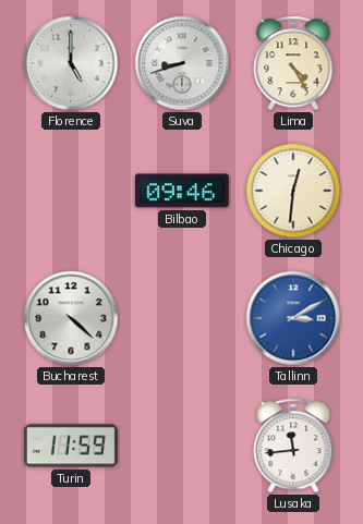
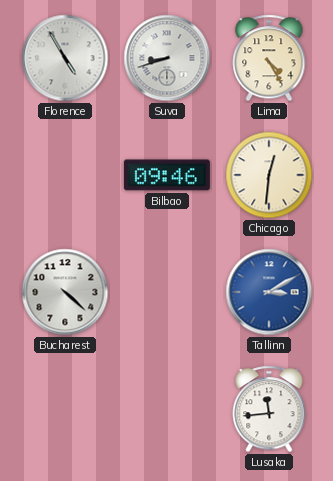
Florence: 5:00 -> 4:55 (65, 58)
Turin: 11:59 -> none (71, 446)
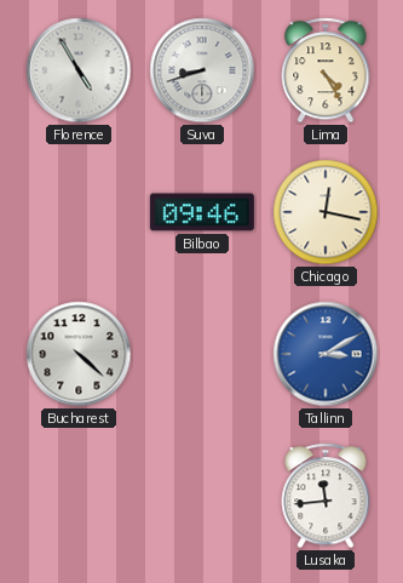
Chicago: 12:31 -> 12:17 (326, 212)
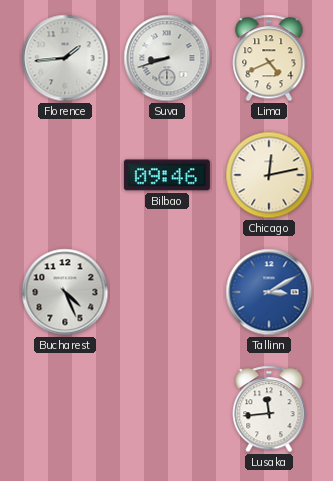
Florence: 4:55 -> 1:44 (65, 58)
Lima: 4:25 -> 4:41 (269, 58)
Chicago: 12:17 -> 12:13 (269, 175)
Bucharest: 4:22 -> 4:26 (65, 292)
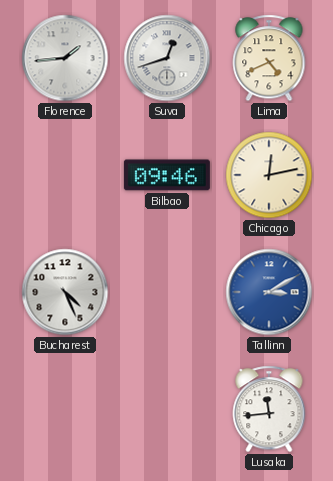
Suva: 8:42 -> 12:42 (167, 58)
